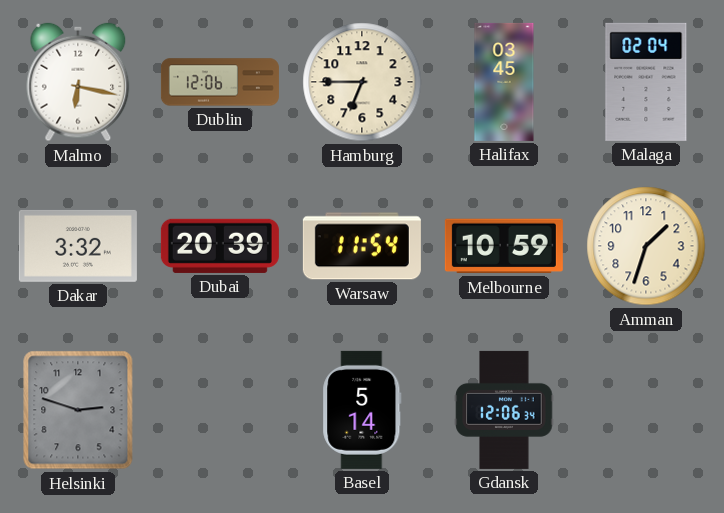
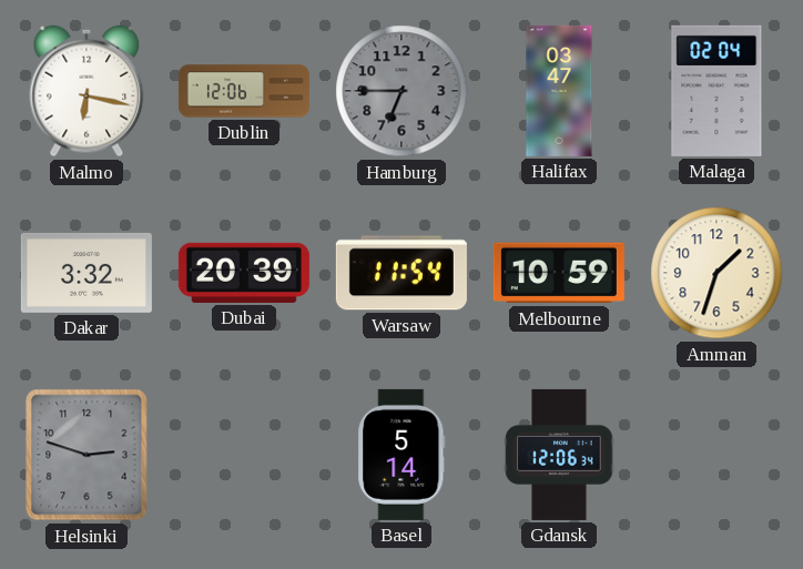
Hamburg dial: cream -> grey (402, 91)
Halifax: 03:45 -> 03:47 (559, 91)
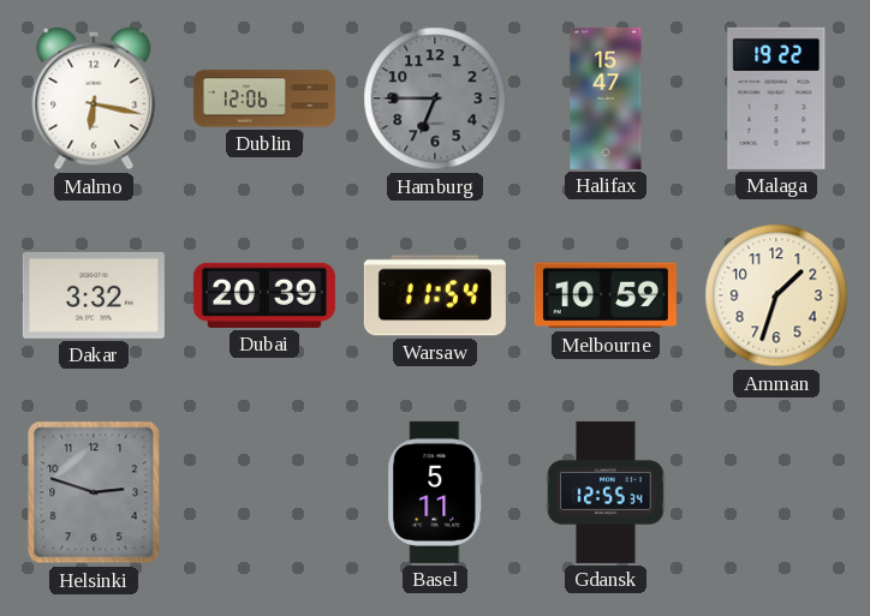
Halifax: 03:47 -> 15:47 (606, 98)
Malaga: 02:04 -> 19:22 (776, 98)
Basel: 5:14 -> 5:11 (435, 492)
Gdansk: 12:06 -> 12:55 (606, 492)
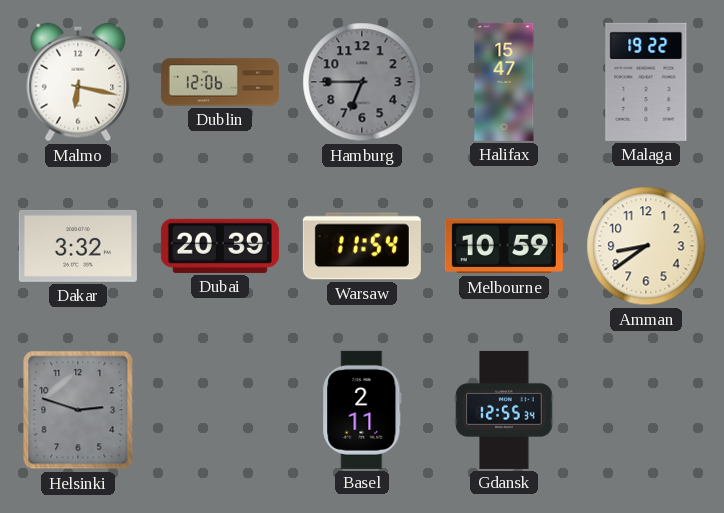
Amman: 1:33 -> 8:39 (646, 246)
Basel: 5:11 -> 2:11 (362, 410)
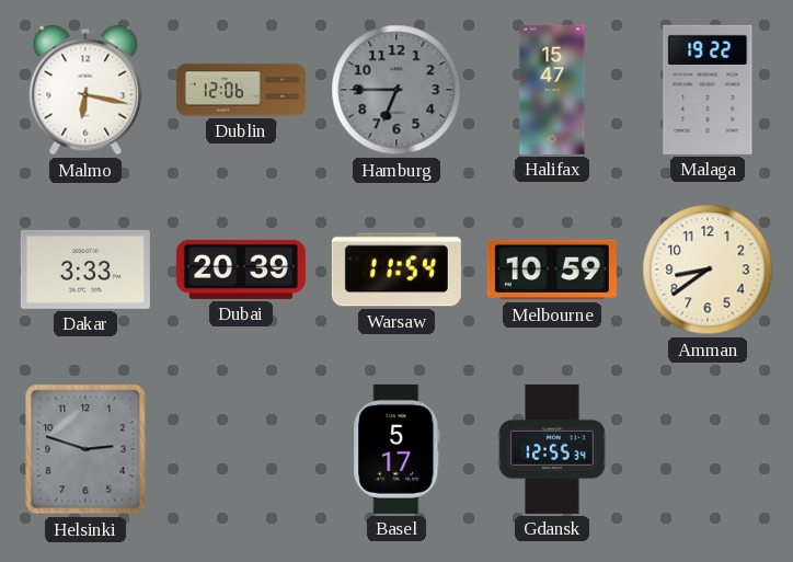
Dakar: 3:32 -> 3:33 (85, 269)
Basel: 2:11 -> 5:17 (396, 449)
